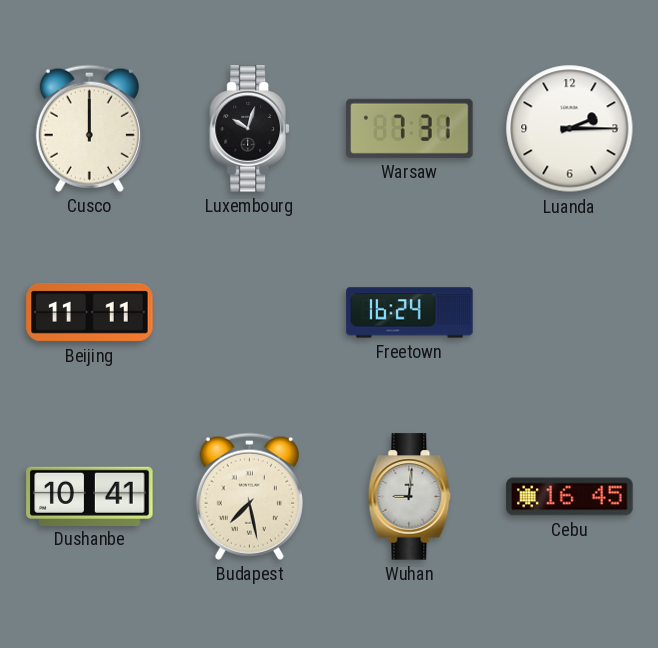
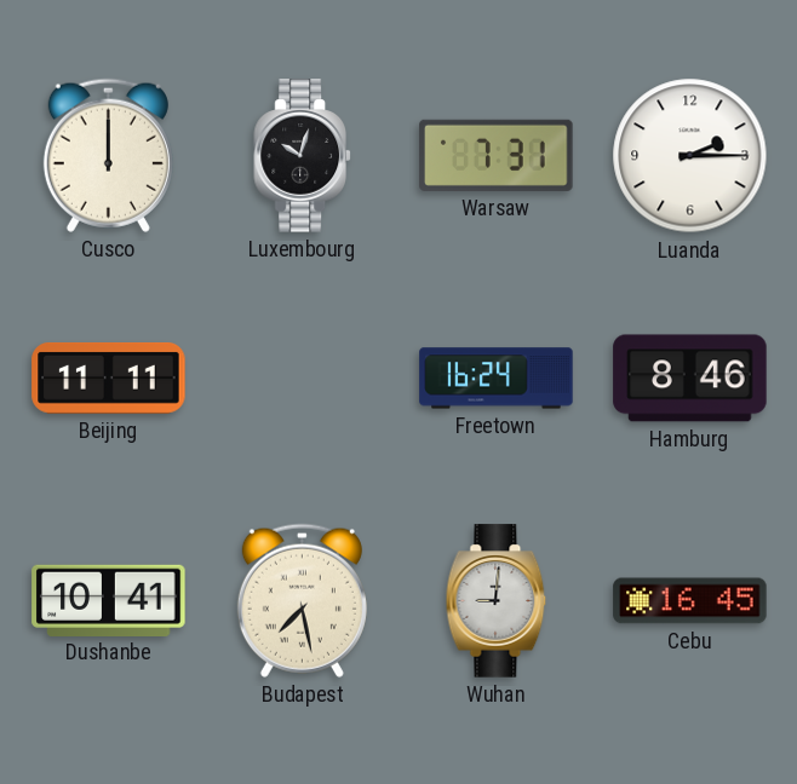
Hamburg: none -> 8:46 (690, 379)
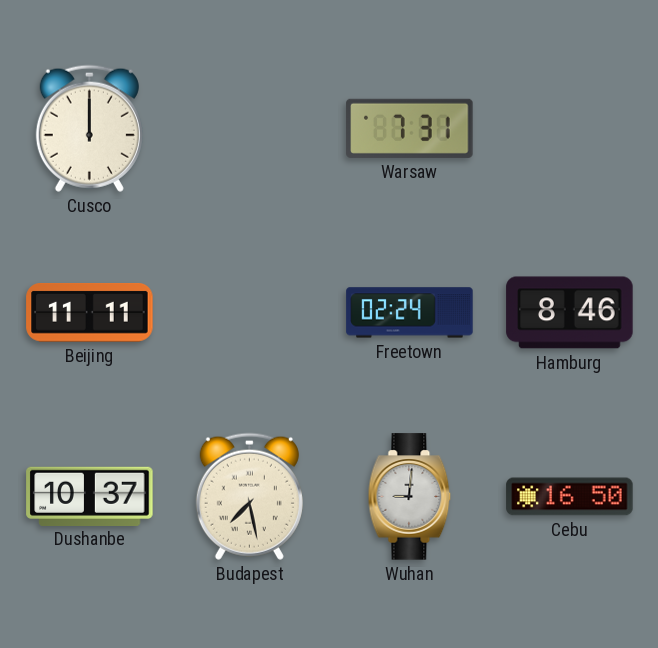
Luxembourg: 10:03 -> none (302, 156)
Luanda: 2:15 -> none (690, 156)
Freetown: 16:24 -> 02:24 (410, 313)
Dushanbe: 10:41 -> 10:37 (90, 496)
Cebu: 16:45 -> 16:50 (570, 497)
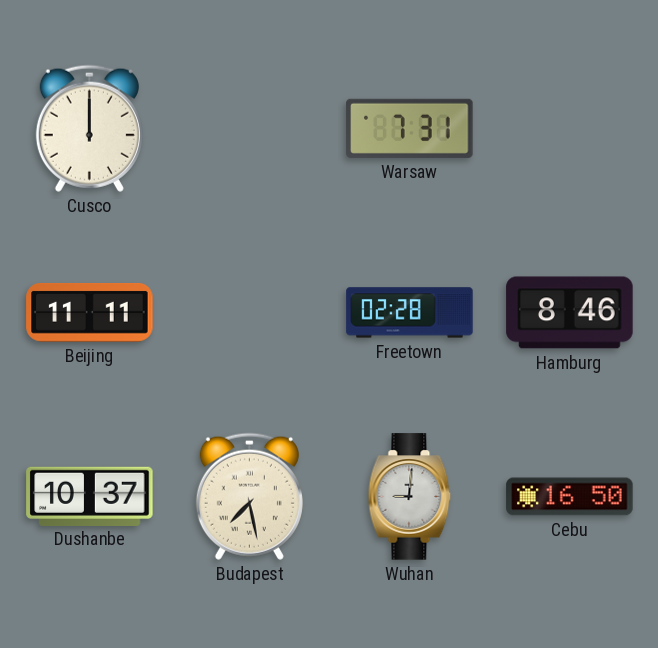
Freetown: 02:24 -> 02:28 (410, 313)
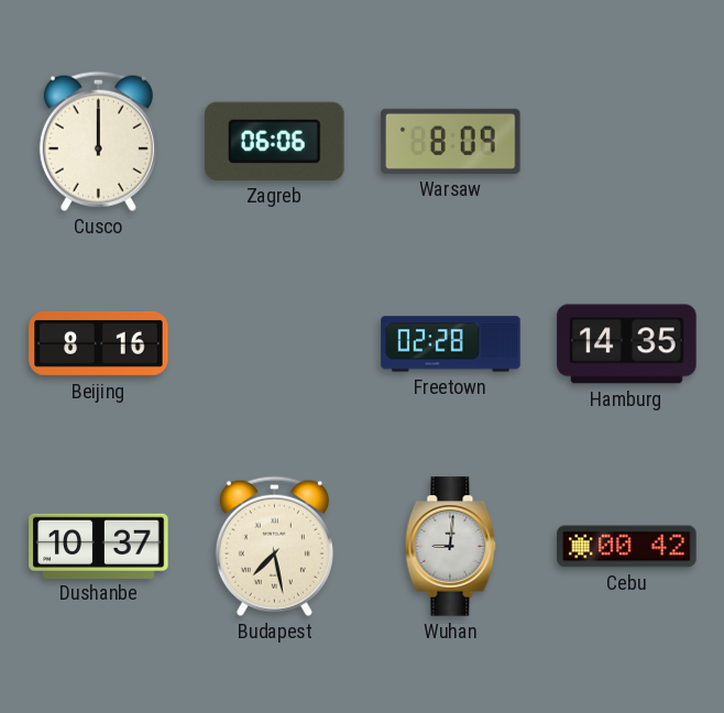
Zagreb: none -> 06:06 (275, 141)
Warsaw: 7:31 -> 8:09 (451, 141)
Beijing: 11:11 -> 8:16 (99, 344)
Hamburg: 8:46 -> 14:35 (627, 344)
Cebu: 16:50 -> 00:42 (627, 547)
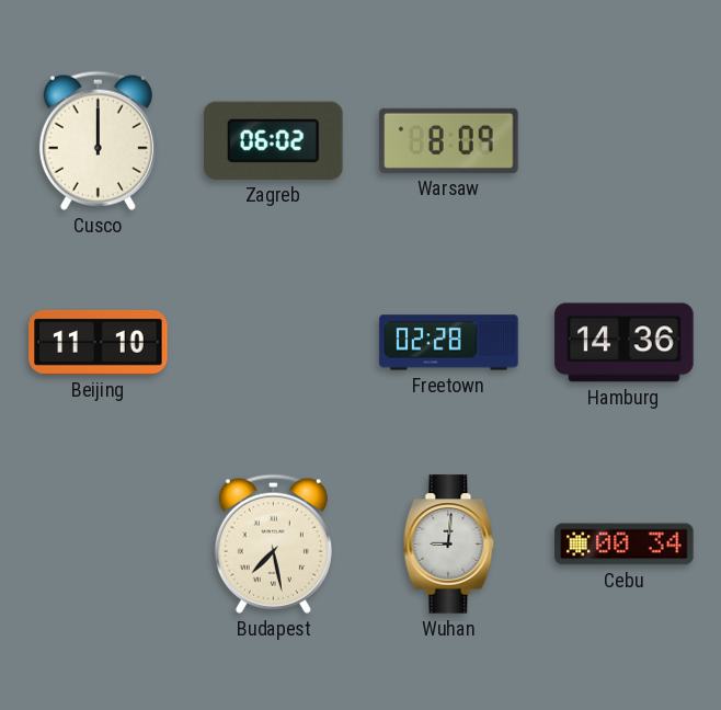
Zagreb: 06:06 -> 06:02 (274, 140)
Beijing: 8:16 -> 11:10 (99, 343)
Hamburg: 14:35 -> 14:36 (625, 343)
Dushanbe: 10:37 -> none (99, 546)
Cebu: 00:42 -> 00:34 (625, 545)
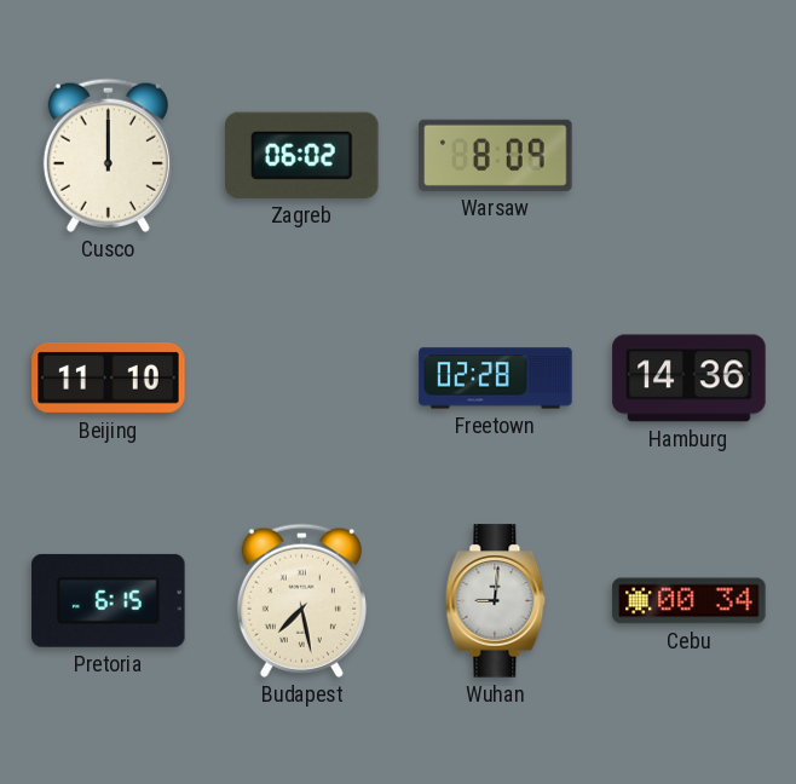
Pretoria: none -> 6:15 (109, 600)
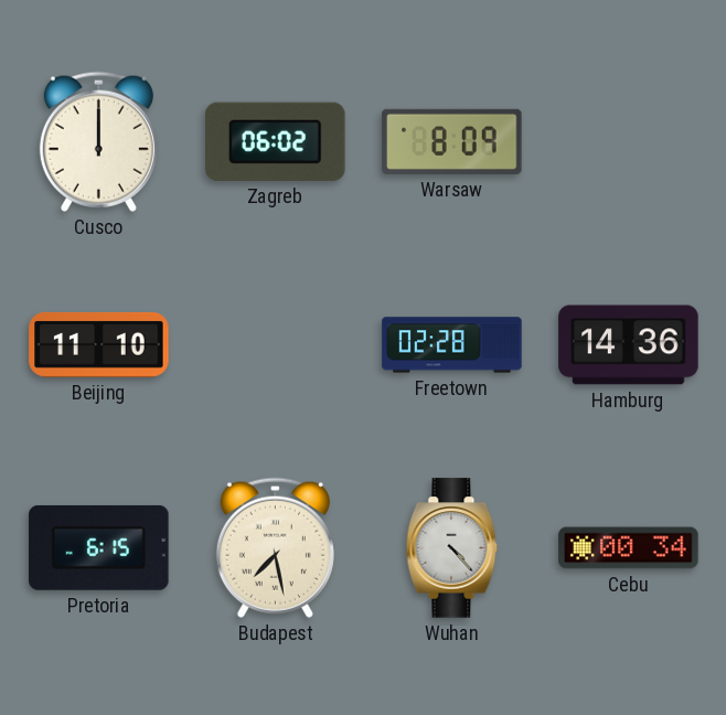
Wuhan: 9:01 -> 4:23 (452, 548)
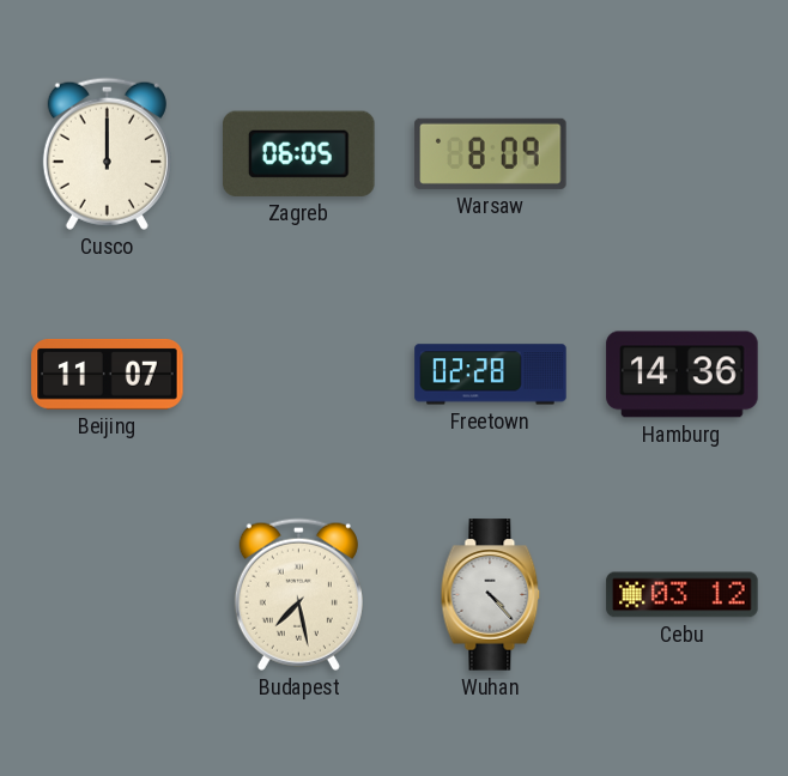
Zagreb: 06:02 -> 06:05 (299, 153)
Beijing: 11:10 -> 11:07 (108, 375)
Pretoria: 6:15 -> none (99, 547)
Cebu: 00:34 -> 03:12 (683, 595)
